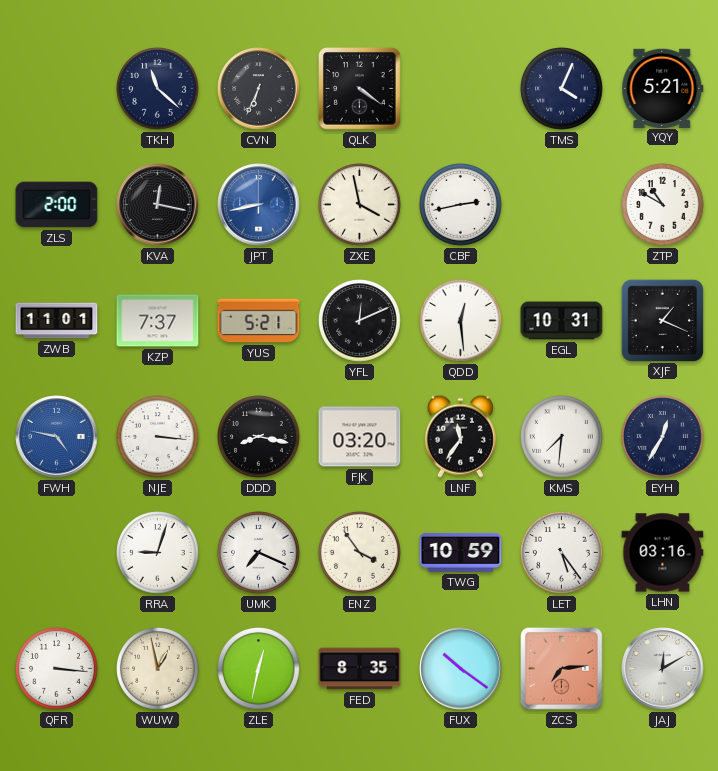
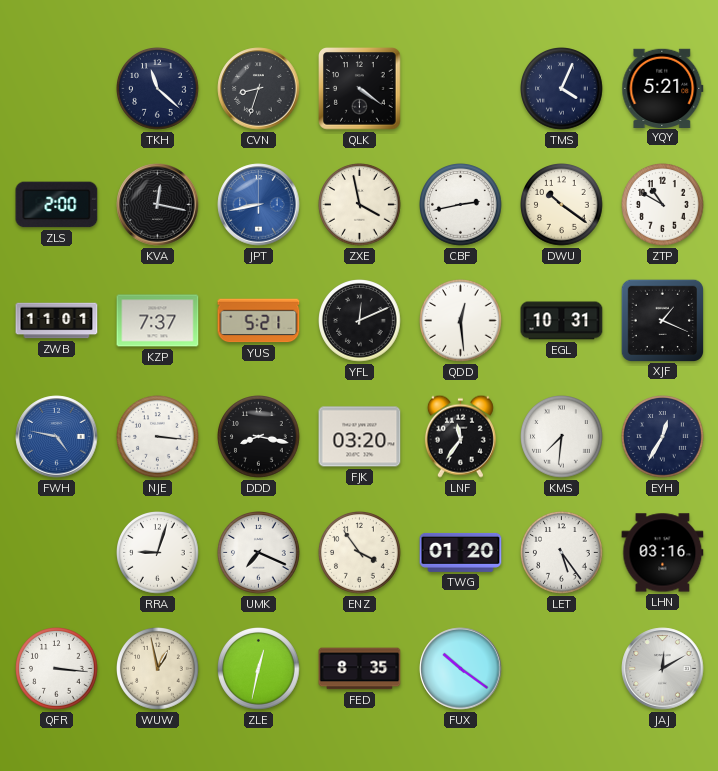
CVN: 6:34 -> 8:33 (259, 89)
DWU: none -> 10:21 (562, 205)
TWG: 10:59 -> 01:20 (461, 552)
ZCS: 7:14 -> none (562, 669)
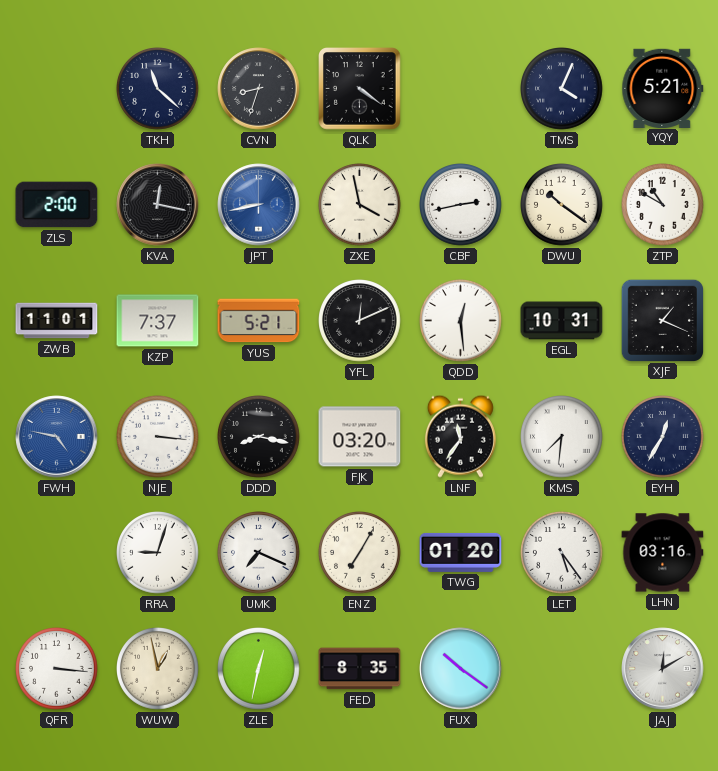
ENZ: 3:54 -> 7:05 (360, 553)
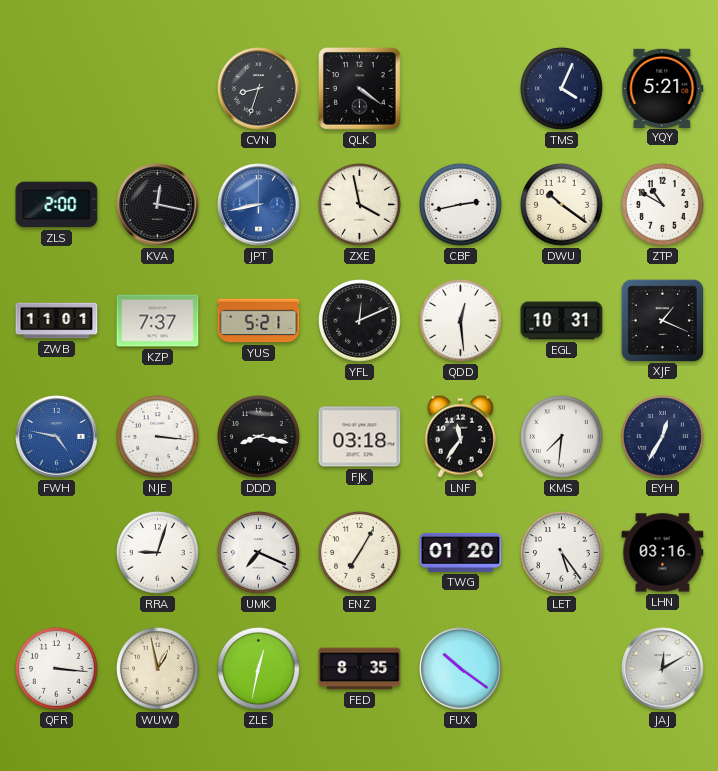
TKH: 11:22 -> none (158, 89)
FJK: 03:20 -> 03:18 (360, 437)
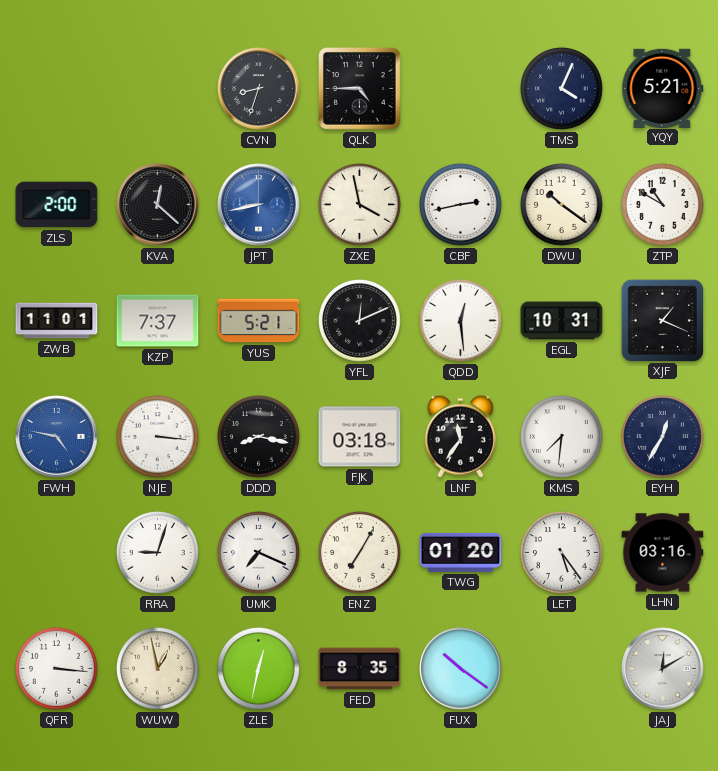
QLK: 4:21 -> 4:45 (360, 89)
KVA: 12:17 -> 12:22 (158, 205)
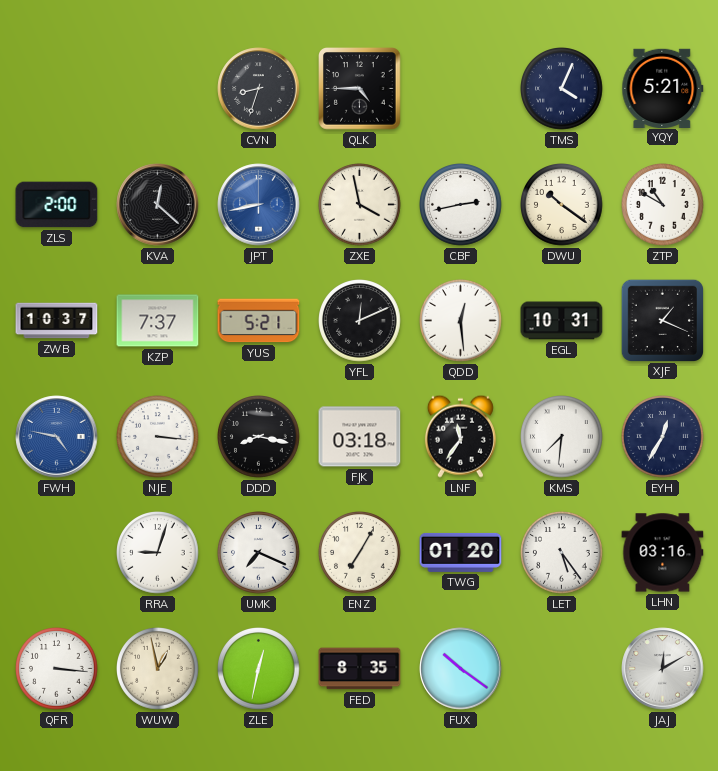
ZWB: 11:01 -> 10:37 (57, 321)
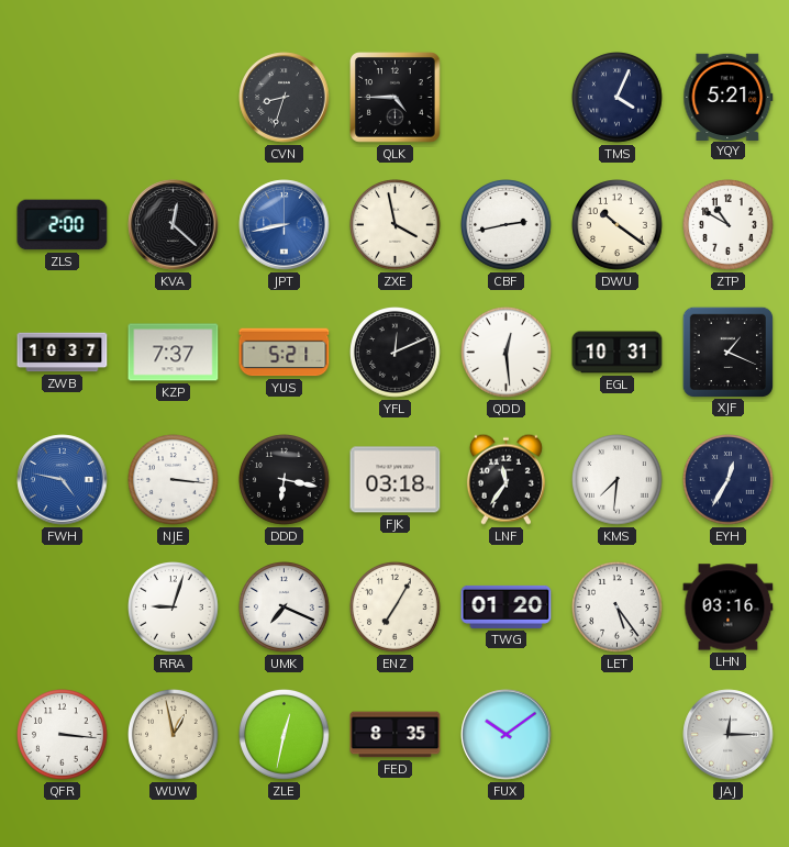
DDD: 8:17 -> 6:17 (285, 480)
FUX: 10:21 -> 10:09 (507, 735)
JAJ: 12:10 -> 12:15 (729, 735)
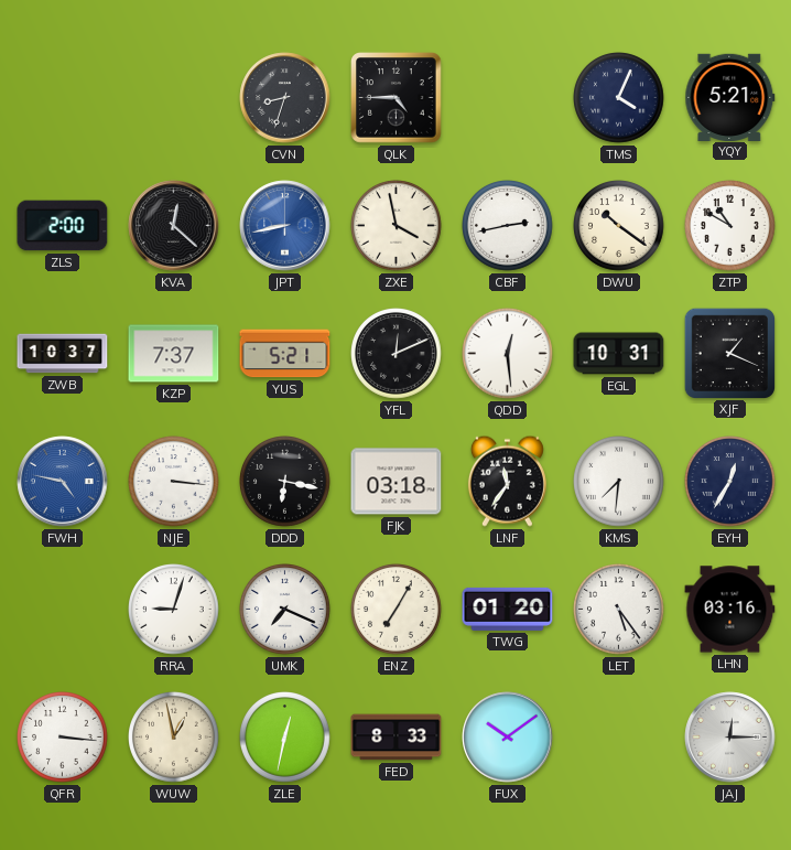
FED: 8:35 -> 8:33 (397, 738)
